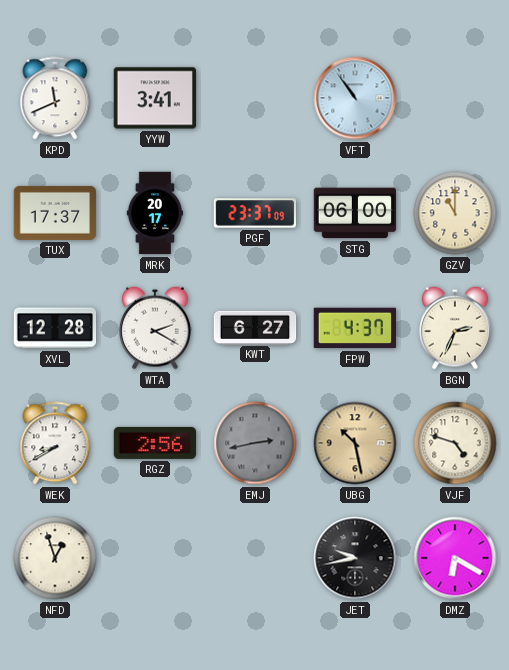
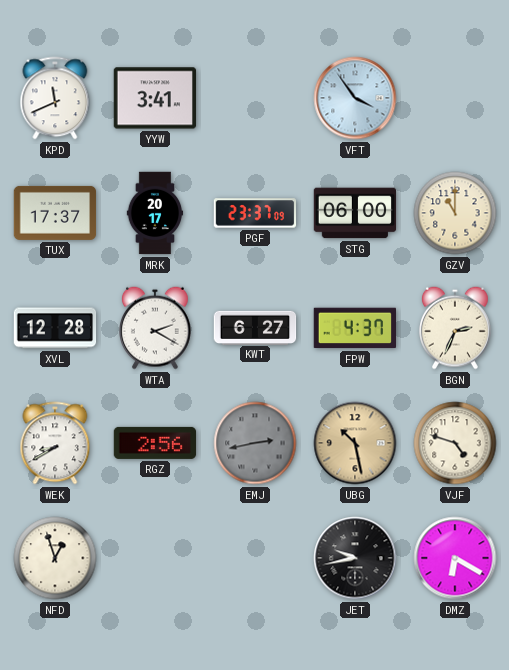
VFT: 10:54 -> 3:54 (355, 98)
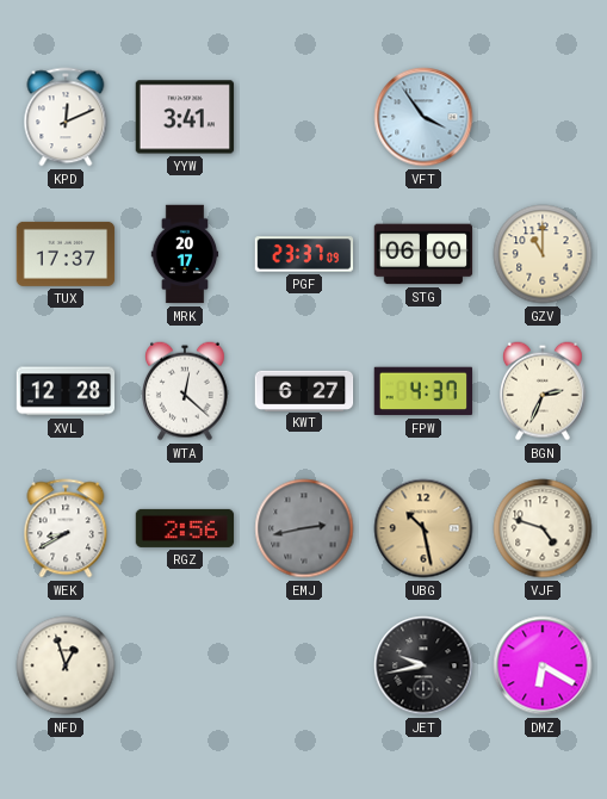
KPD: 11:41 -> 12:11 (66, 117)
WTA: 2:20 -> 12:22 (186, 391)
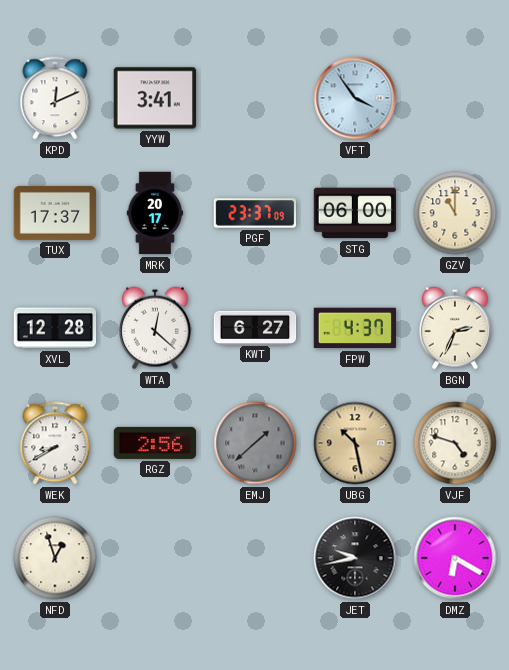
EMJ: 2:43 -> 1:38 (255, 443)
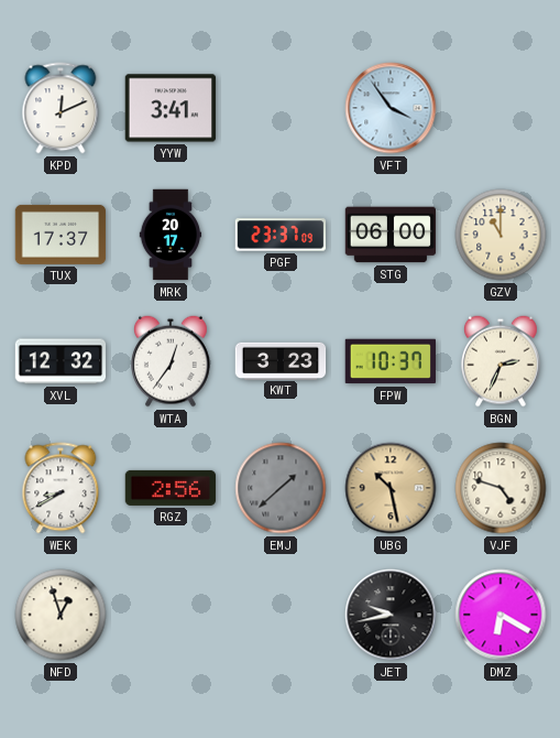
XVL: 12:28 -> 12:32 (61, 361)
WTA: 12:22 -> 12:36 (172, 361)
KWT: 6:27 -> 3:23 (281, 360)
FPW: 4:37 -> 10:37 (389, 361)
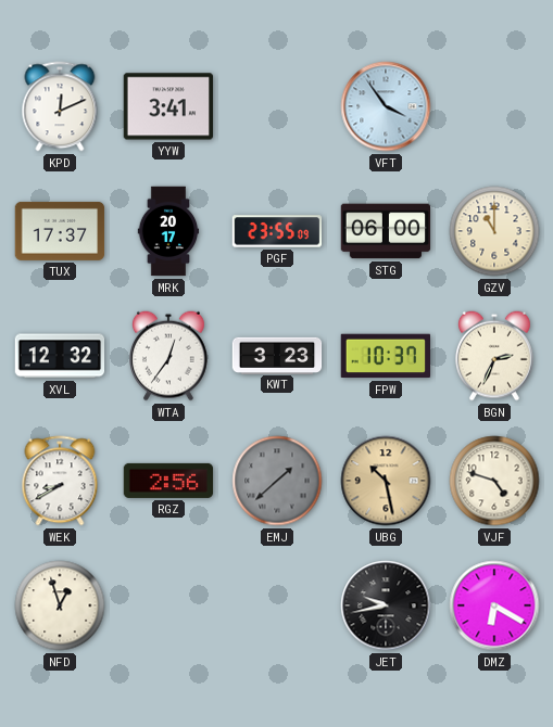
PGF: 23:37 -> 23:55 (277, 231)
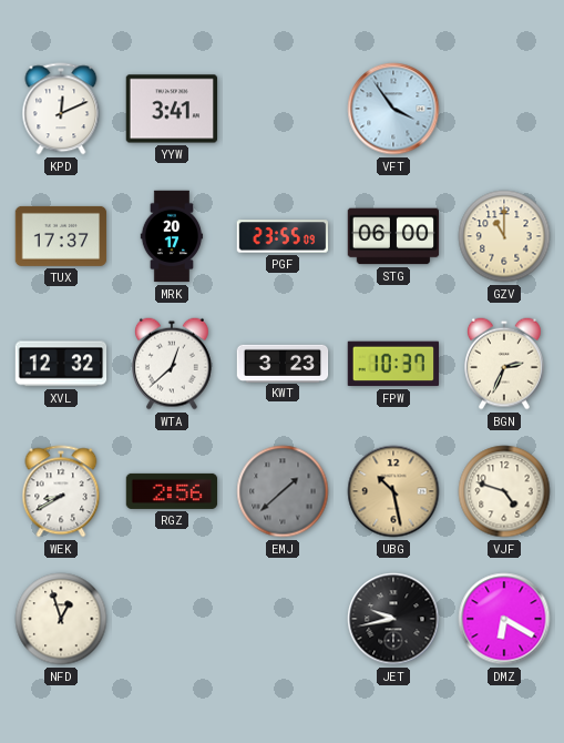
WTA: 12:36 -> 12:38 (173, 364)
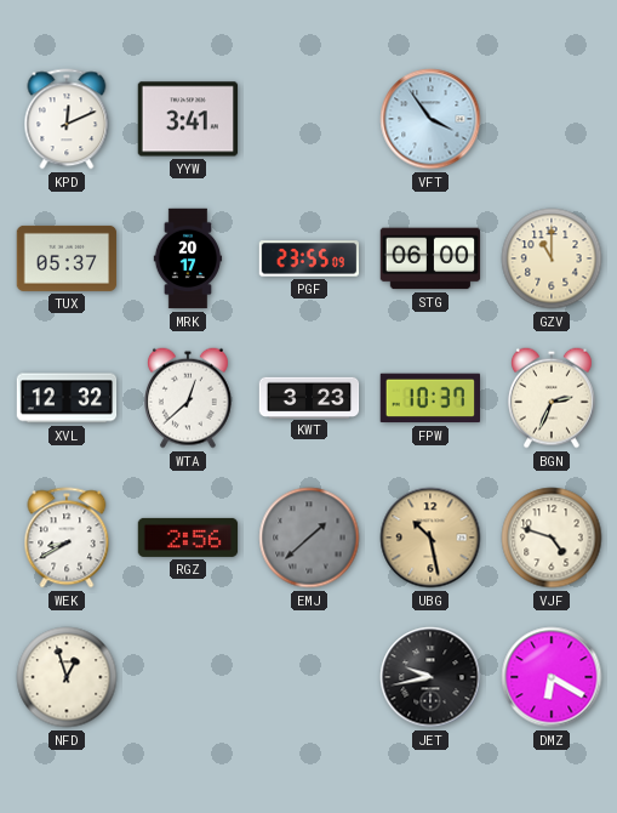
TUX: 17:37 -> 05:37 (67, 258)
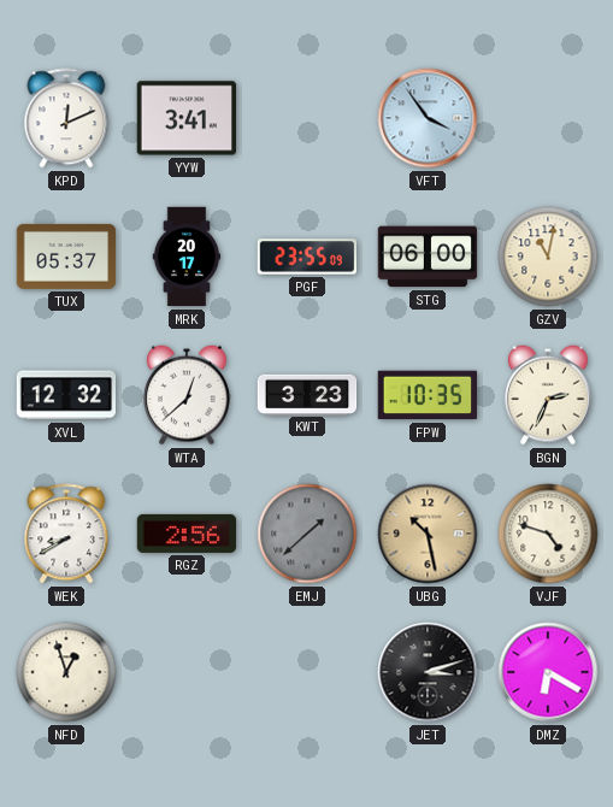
GZV: 11:00 -> 11:02 (548, 257)
FPW: 10:37 -> 10:35 (426, 395)
JET: 9:43 -> 3:12 (428, 672)
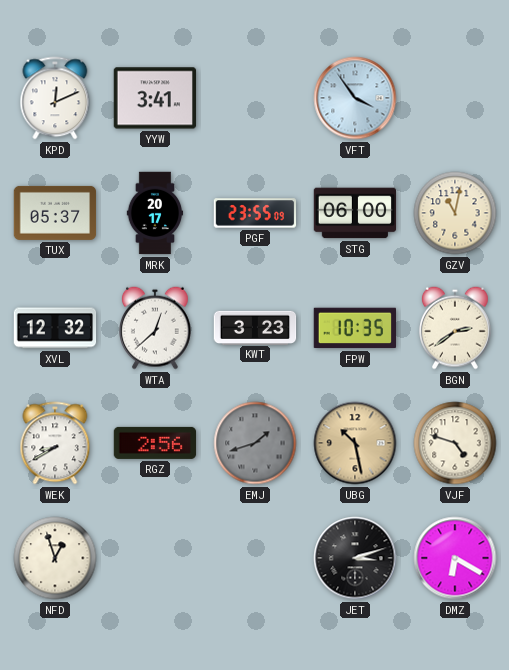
BGN: 2:34 -> 2:39 (456, 328)
EMJ: 1:38 -> 1:42 (255, 443)
